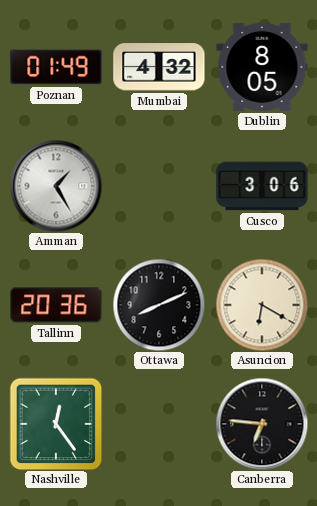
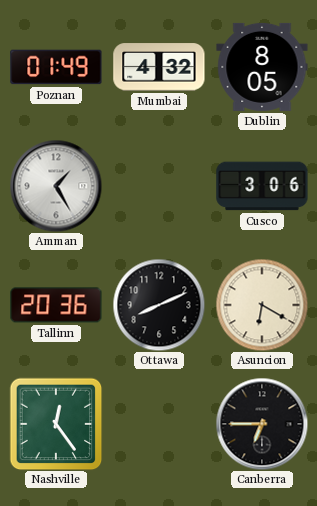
Canberra: 6:46 -> 6:45 (262, 424)
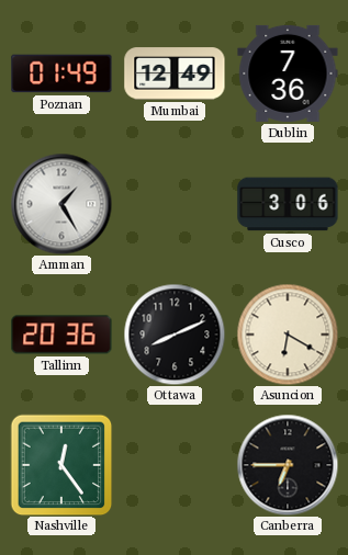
Mumbai: 4:32 -> 12:49 (175, 73)
Dublin: 8:05 -> 7:36 (288, 73)
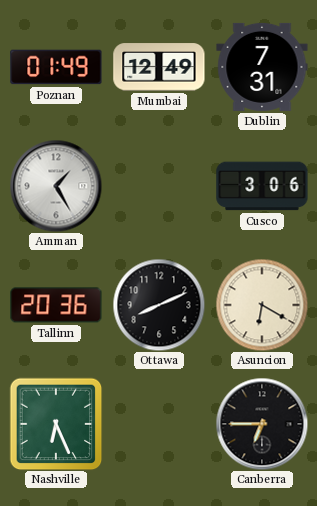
Dublin: 7:36 -> 7:31 (262, 67)
Nashville: 12:24 -> 6:26 (56, 424)
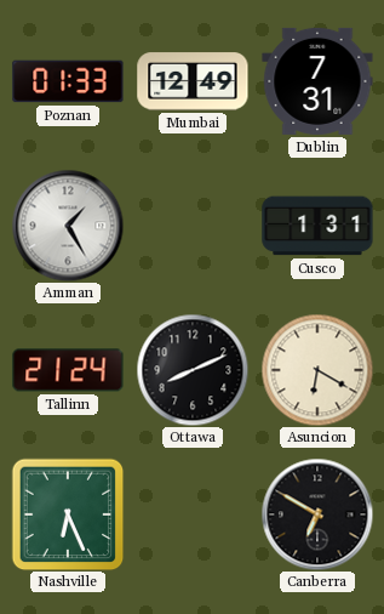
Poznan: 01:49 -> 01:33 (68, 81)
Cusco: 3:06 -> 1:31 (317, 226)
Tallinn: 20:36 -> 21:24 (68, 370)
Canberra: 6:45 -> 6:50 (317, 514)
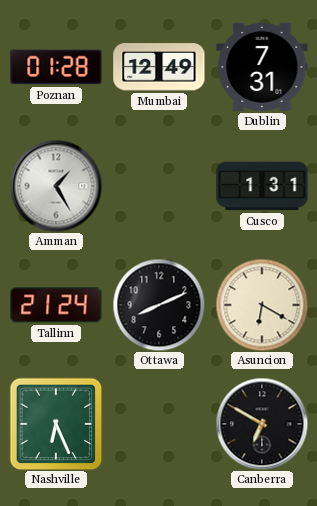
Poznan: 01:33 -> 01:28 (56, 67)
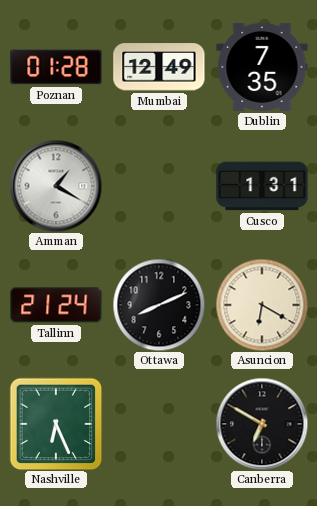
Dublin: 7:31 -> 7:35 (262, 67)
Amman: 1:25 -> 1:20 (56, 186)
